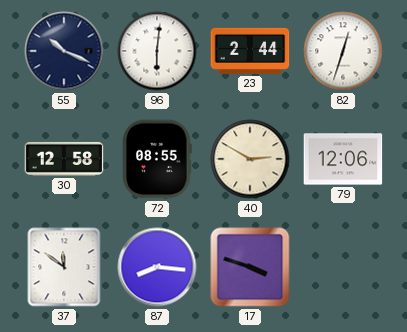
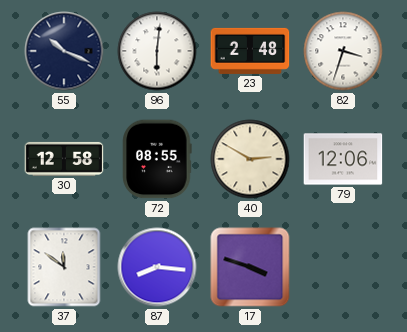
23: 2:44 -> 2:48 (250, 51)
82: 12:33 -> 3:33 (343, 51)
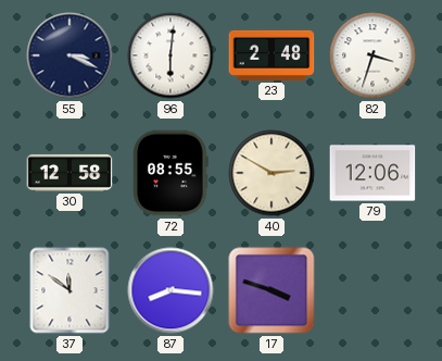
55: 10:19 -> 3:19 (70, 55)
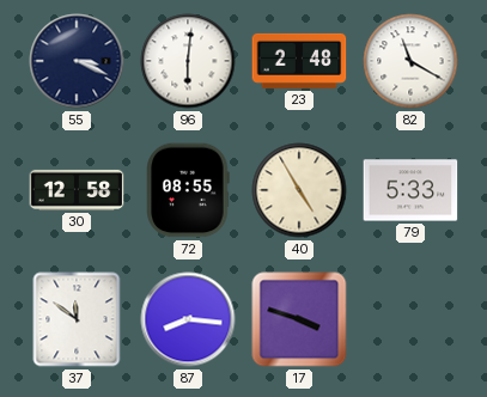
82: 3:33 -> 11:20 (410, 61)
40: 2:50 -> 4:55 (299, 190)
79: 12:06 -> 5:33 (410, 190)
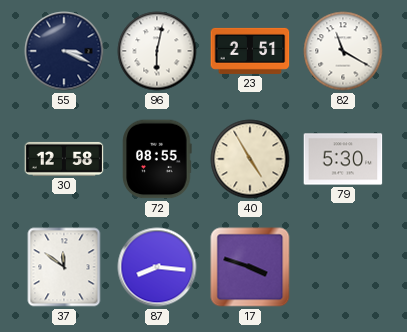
96: 6:01 -> 6:02 (157, 51)
23: 2:48 -> 2:51 (250, 51)
79: 5:33 -> 5:30 (343, 159)
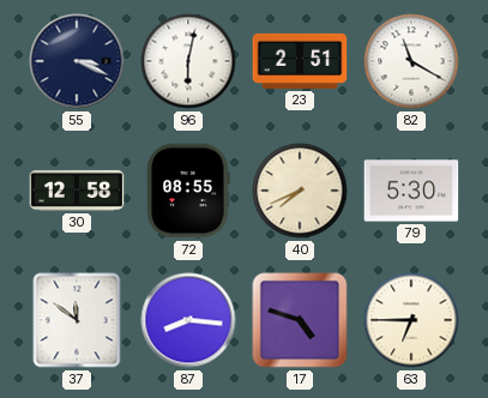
40: 4:55 -> 7:41 (300, 191)
17: 3:48 -> 4:48 (300, 320)
63: none -> 6:45 (411, 320)
